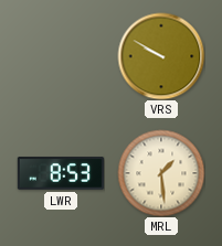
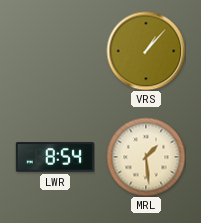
VRS: 9:50 -> 1:07 (146, 51)
LWR: 8:53 -> 8:54 (54, 157)
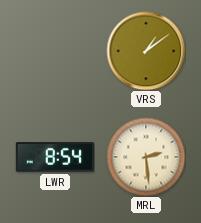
VRS: 1:07 -> 1:09 (146, 51)
MRL: 1:29 -> 2:29 (146, 157)
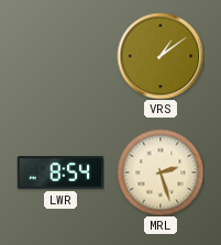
MRL: 2:29 -> 2:27 (161, 172)
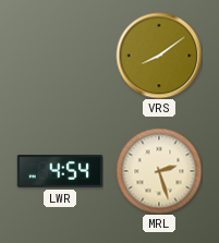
VRS: 1:09 -> 8:09 (159, 56)
LWR: 8:54 -> 4:54 (59, 171)
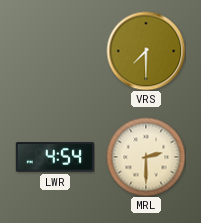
VRS: 8:09 -> 7:30 (146, 51)
MRL: 2:27 -> 2:30 (146, 157)
